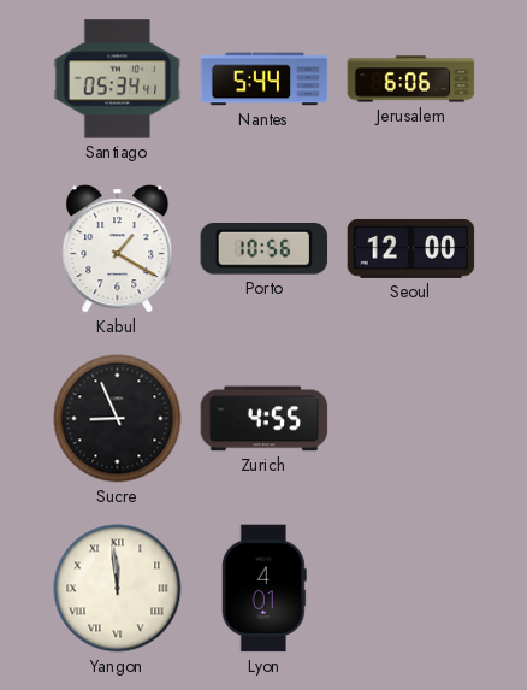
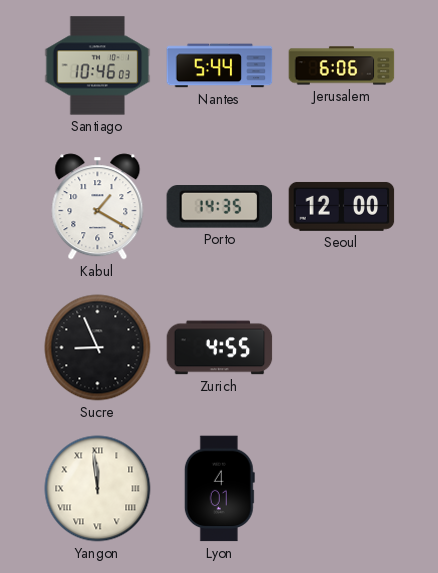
Santiago: 05:34 -> 10:46 (98, 66)
Porto: 10:56 -> 14:35 (220, 207)
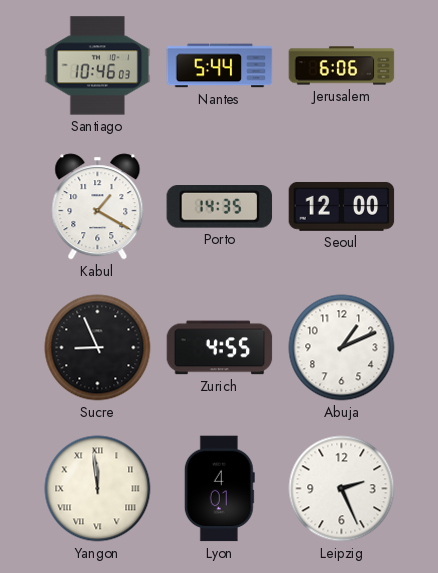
Abuja: none -> 1:11 (342, 348)
Leipzig: none -> 2:26 (342, 489)
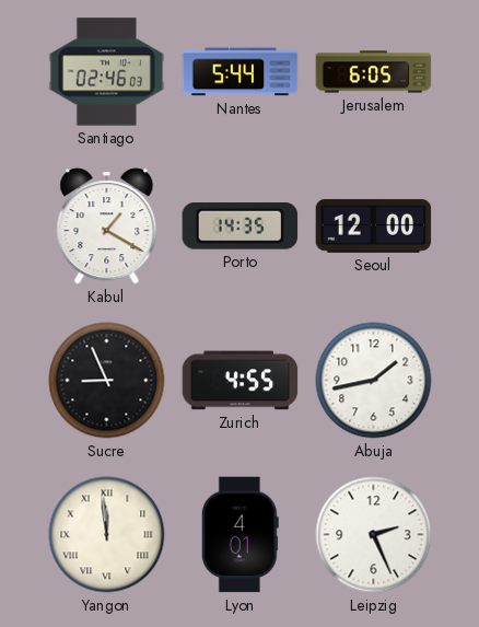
Santiago: 10:46 -> 02:46 (107, 72)
Jerusalem: 6:06 -> 6:05 (374, 72)
Abuja: 1:11 -> 1:43 (374, 381)
